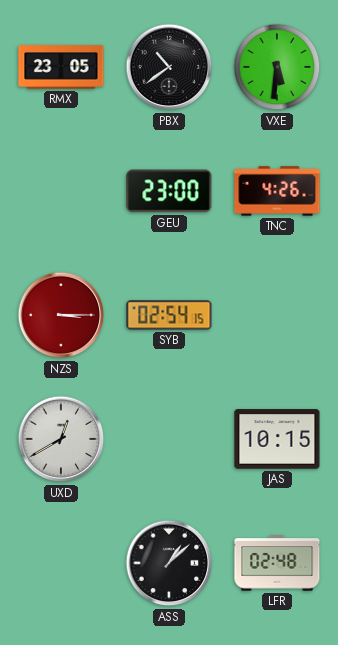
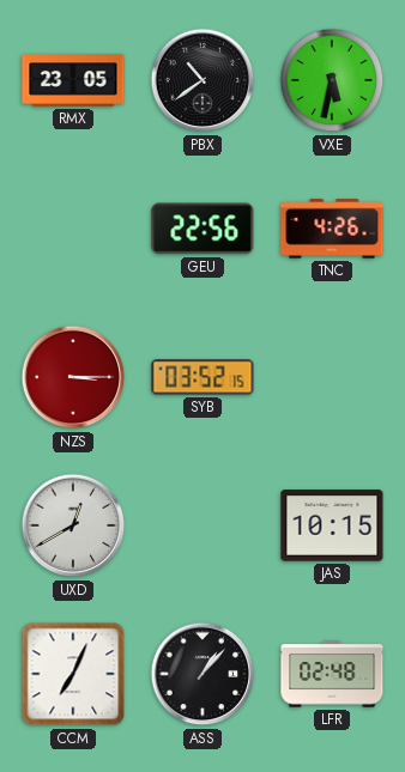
VXE: 5:31 -> 5:32 (332, 80)
GEU: 23:00 -> 22:56 (202, 229)
SYB: 02:54 -> 03:52 (202, 377)
CCM: none -> 7:04 (73, 674)
ASS: 1:08 -> 1:07 (202, 674)
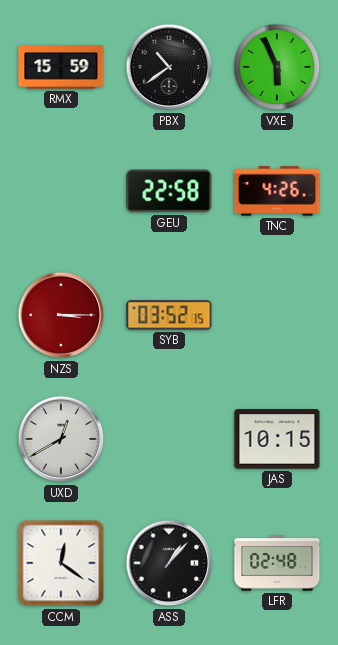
RMX: 23:05 -> 15:59 (61, 67)
VXE: 5:32 -> 5:56 (277, 67)
GEU: 22:56 -> 22:58 (169, 191)
CCM: 7:04 -> 12:21 (61, 563)
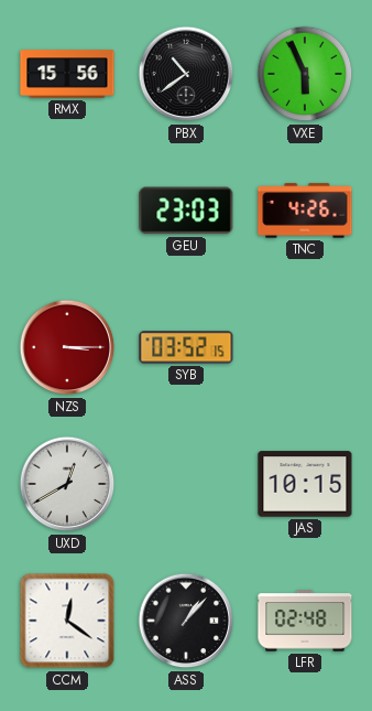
RMX: 15:59 -> 15:56 (67, 74)
GEU: 22:58 -> 23:03 (186, 211)
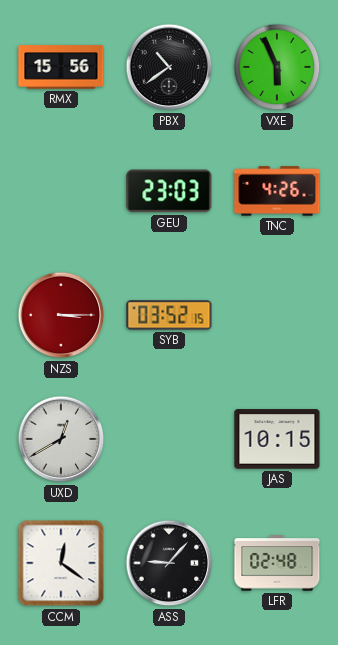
ASS: 1:07 -> 9:07 (169, 563)
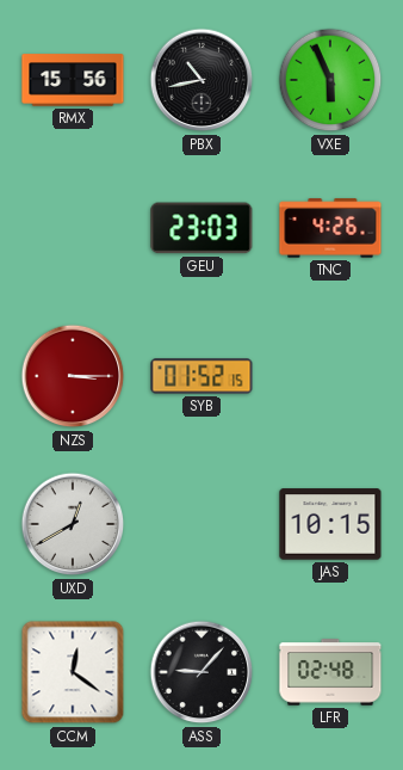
PBX: 10:39 -> 10:43 (201, 80)
SYB: 03:52 -> 01:52 (201, 376)
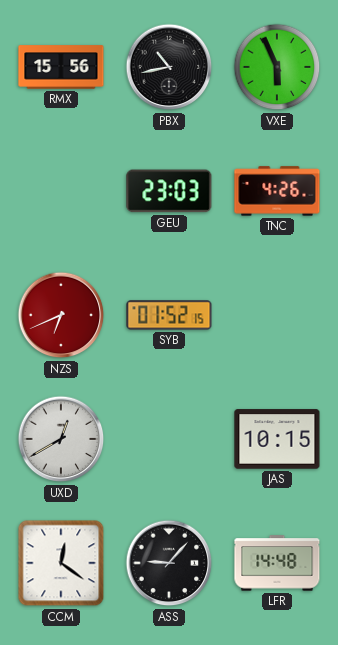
NZS: 3:15 -> 6:41 (61, 315)
LFR: 02:48 -> 14:48 (277, 563)
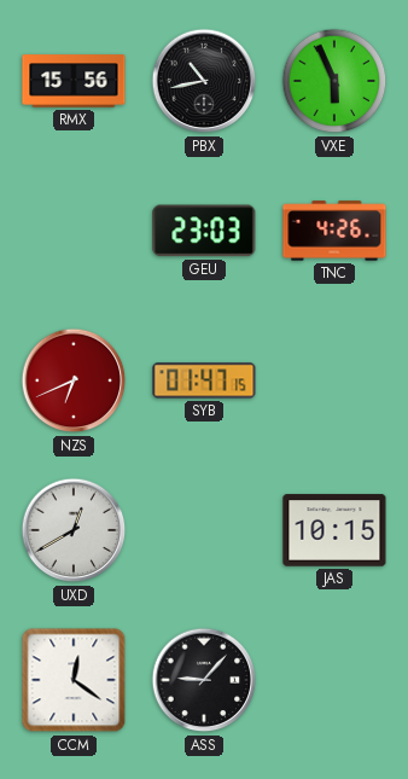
SYB: 01:52 -> 01:47 (204, 380)
LFR: 14:48 -> none (277, 563)
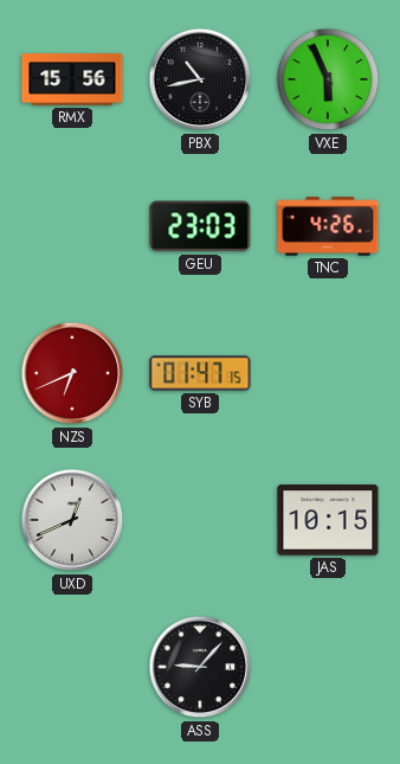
UXD: 12:40 -> 12:41 (72, 520)
CCM: 12:21 -> none (74, 680)
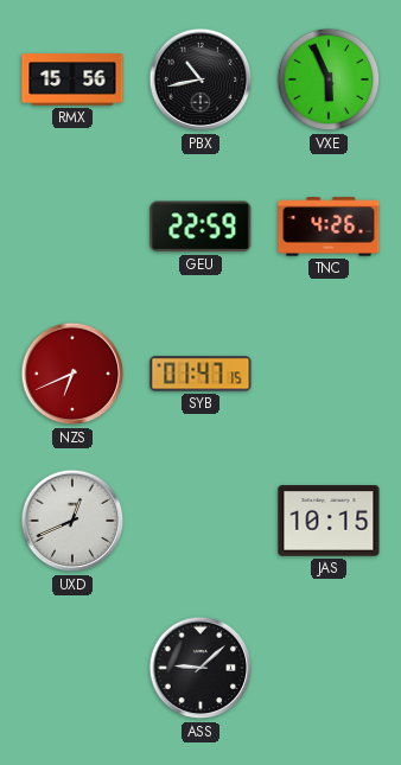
GEU: 23:03 -> 22:59 (200, 227)
ASS: 9:07 -> 9:08 (200, 668)
